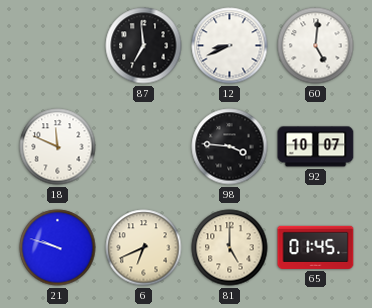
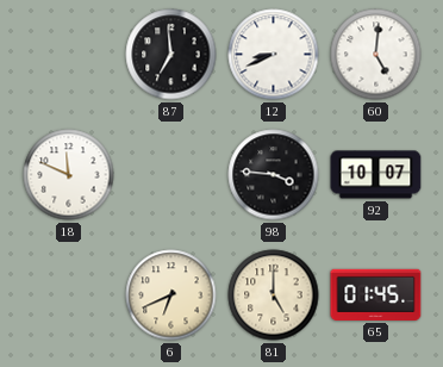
21: 9:48 -> none (58, 248)
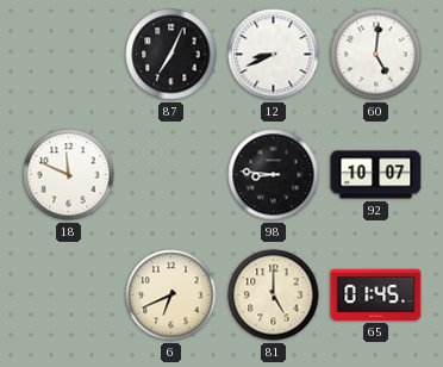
87: 6:59 -> 7:04 (171, 55)
98: 3:46 -> 8:46 (274, 175)
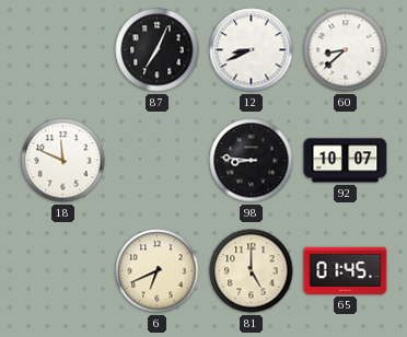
60: 5:01 -> 8:38 (346, 50)
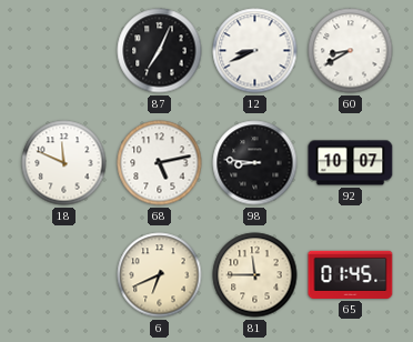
60: 8:38 -> 8:40 (351, 51)
68: none -> 5:13 (160, 163)
81: 5:00 -> 11:45 (255, 275)
